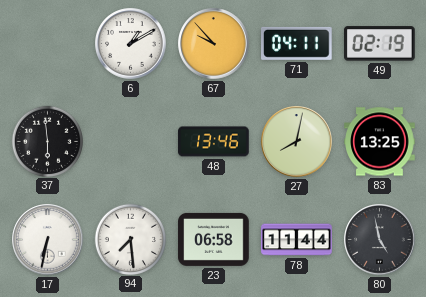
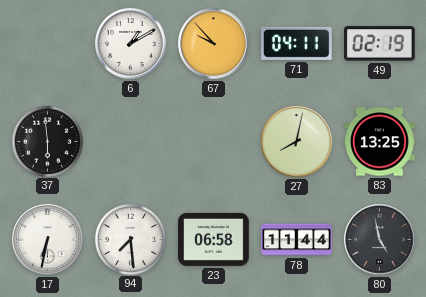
48: 13:46 -> none (214, 142)
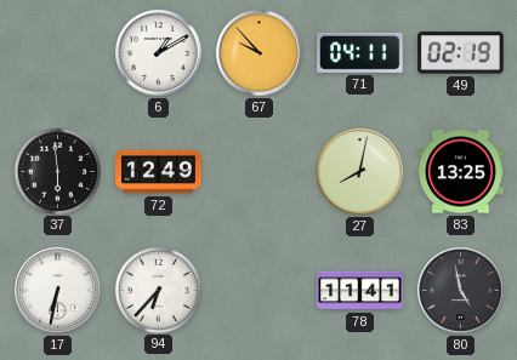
72: none -> 12:49 (159, 172)
94: 7:29 -> 6:37 (158, 290)
23: 06:58 -> none (214, 239)
78: 11:44 -> 11:41 (360, 291)
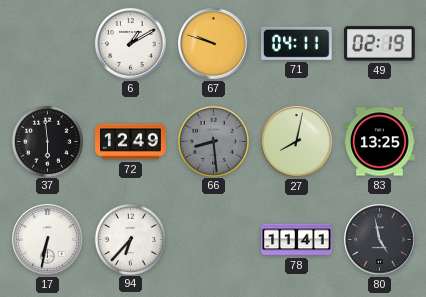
67: 9:53 -> 9:48 (214, 44)
66: none -> 8:29 (213, 141)
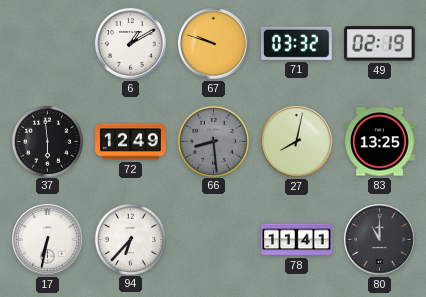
71: 04:11 -> 03:32 (297, 43)
80: 4:58 -> 11:00 (380, 240)
